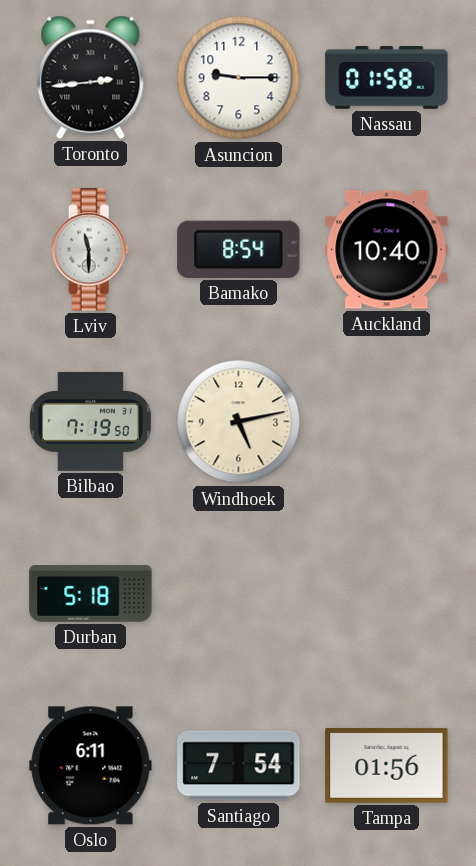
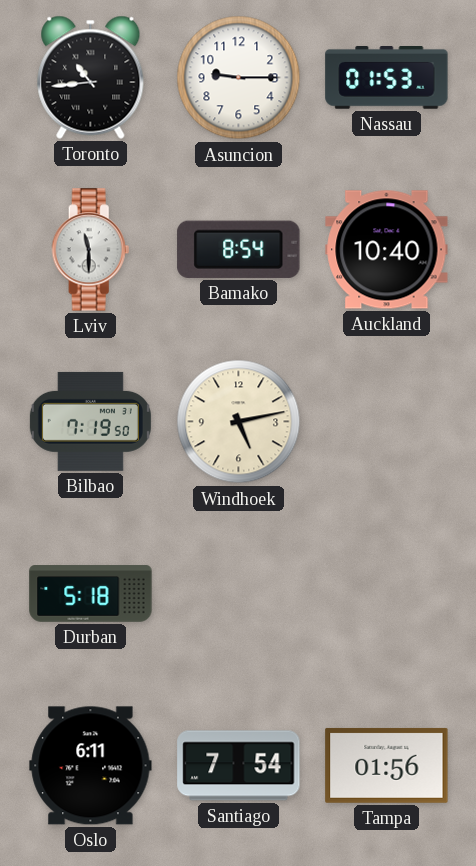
Toronto: 2:44 -> 10:44 (91, 77)
Nassau: 01:58 -> 01:53 (387, 78)
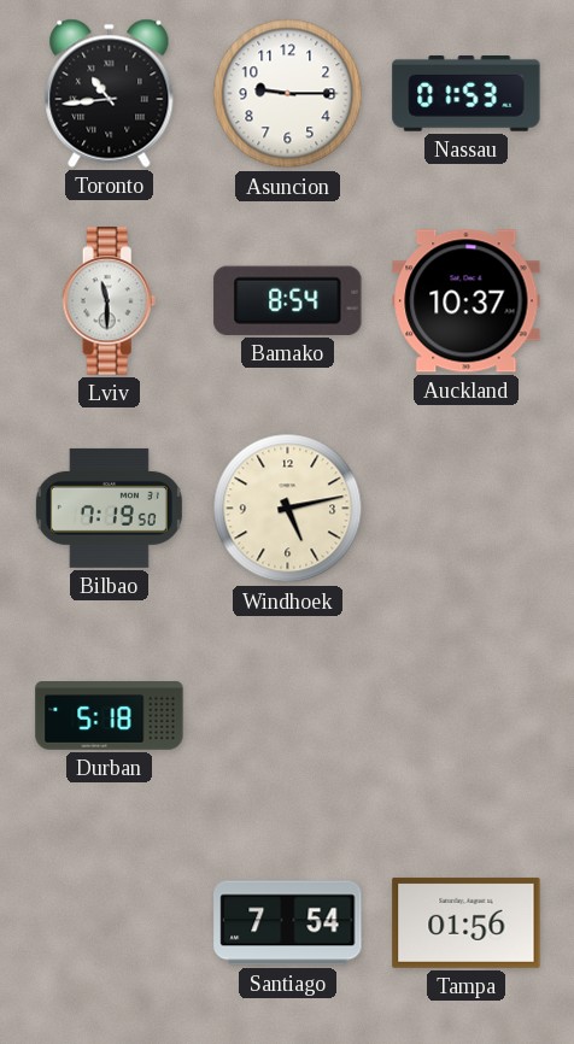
Auckland: 10:40 -> 10:37 (467, 301)
Oslo: 6:11 -> none (91, 766)
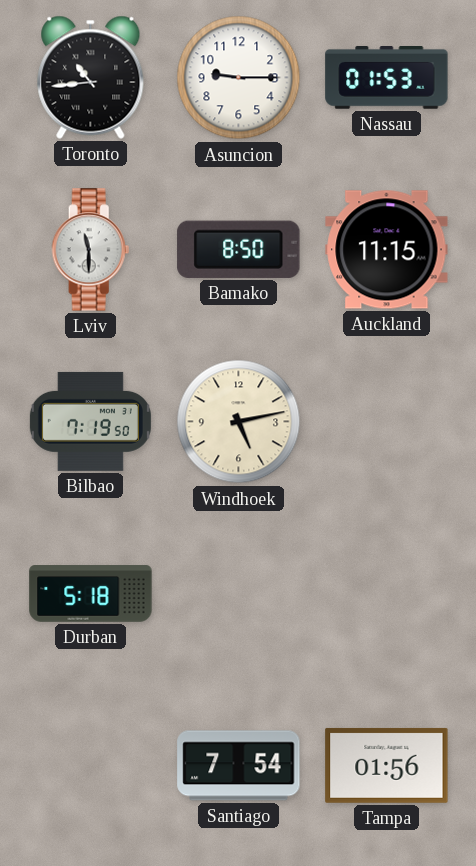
Bamako: 8:54 -> 8:50 (239, 249)
Auckland: 10:37 -> 11:15 (387, 250)
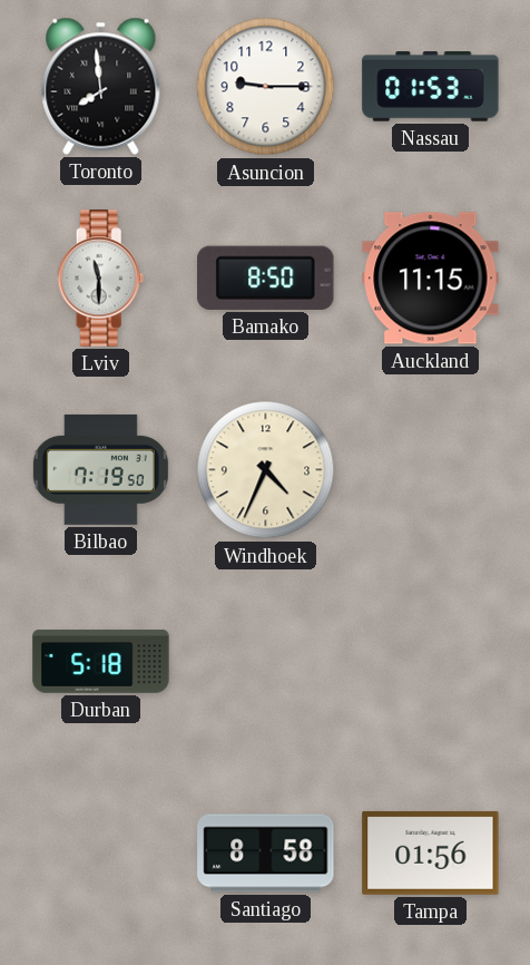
Toronto: 10:44 -> 7:59 (101, 86)
Windhoek: 5:13 -> 4:34 (266, 470)
Santiago: 7:54 -> 8:58 (266, 854)
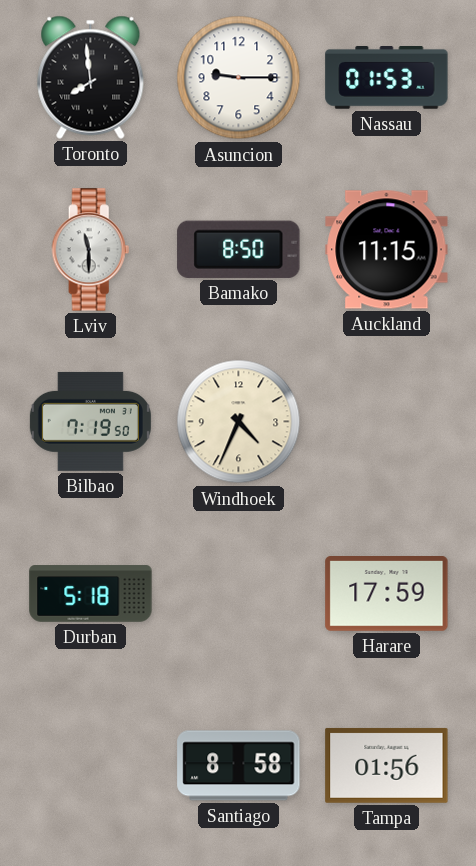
Harare: none -> 17:59 (387, 594)
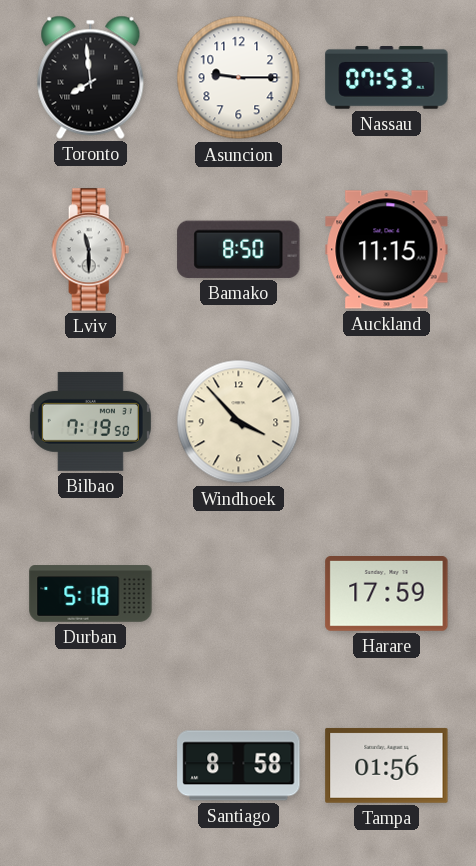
Nassau: 01:53 -> 07:53 (387, 78)
Windhoek: 4:34 -> 3:53 (239, 422)
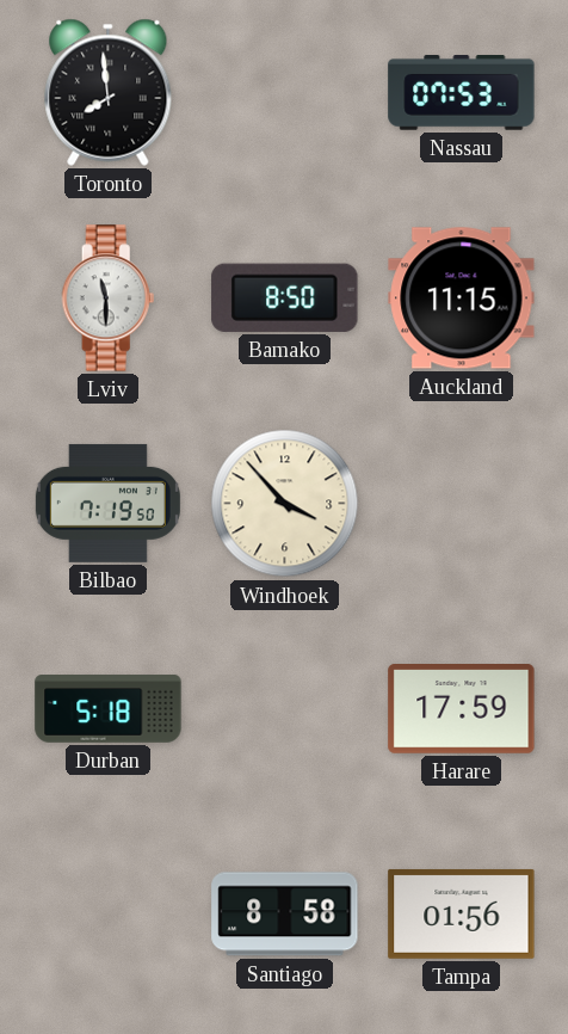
Asuncion: 9:15 -> none (239, 78)
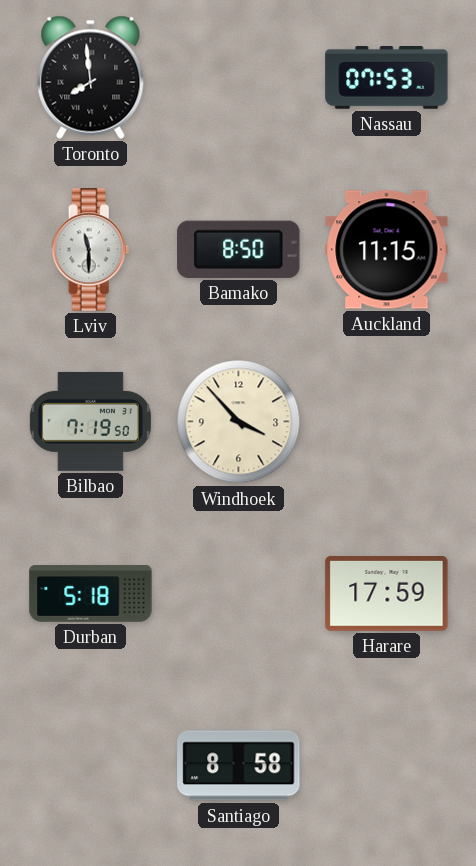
Tampa: 01:56 -> none (462, 913)
